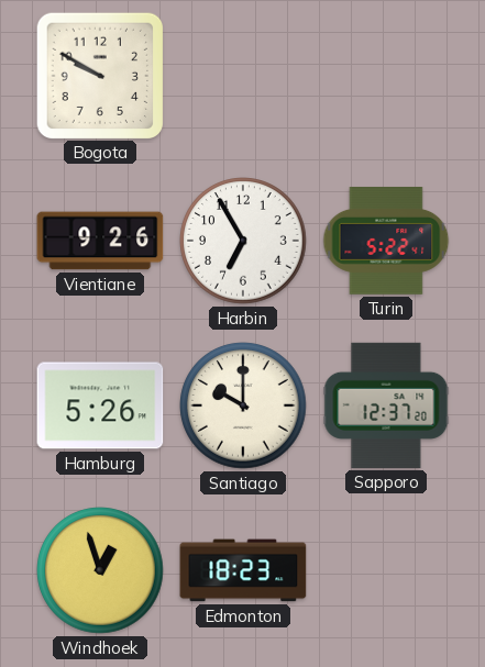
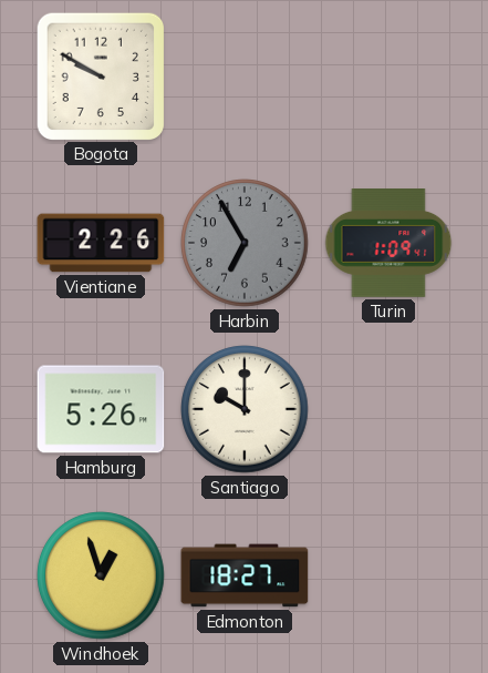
Vientiane: 9:26 -> 2:26 (101, 243)
Harbin dial: white -> grey (245, 243)
Turin: 5:22 -> 1:09 (388, 244)
Sapporo: 12:37 -> none (386, 405)
Edmonton: 18:23 -> 18:27 (245, 575)
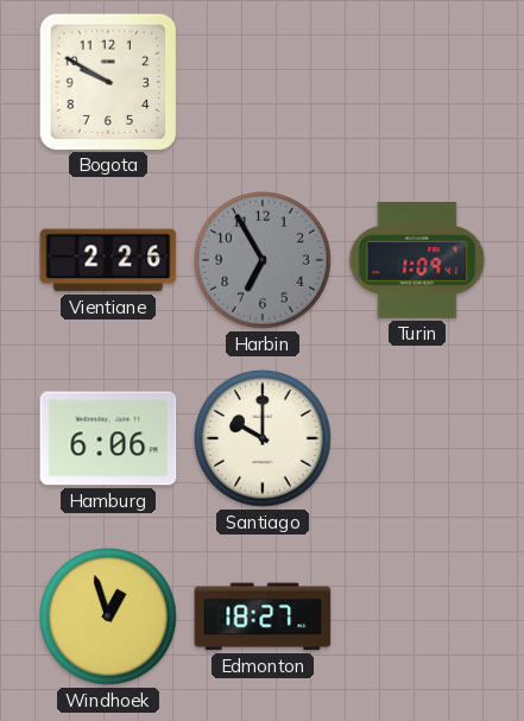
Hamburg: 5:26 -> 6:06 (108, 438)
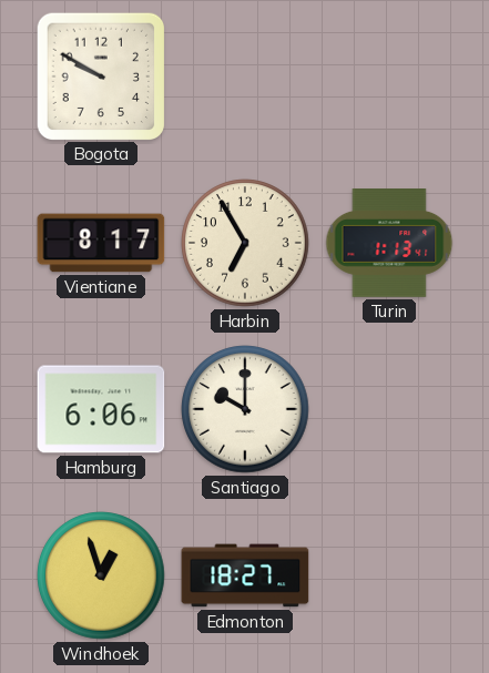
Vientiane: 2:26 -> 8:17 (101, 243)
Harbin dial: grey -> cream (245, 243)
Turin: 1:09 -> 1:13 (389, 244)
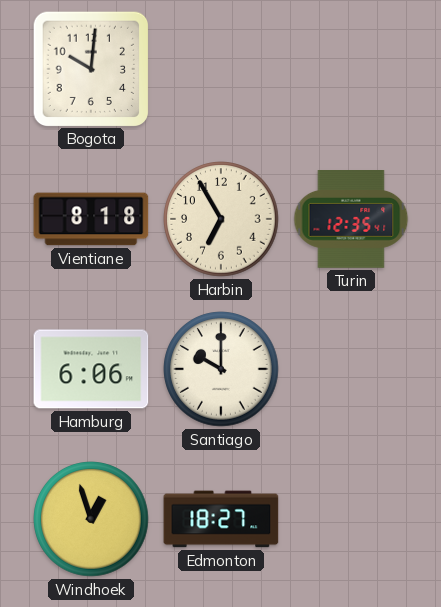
Bogota: 9:50 -> 10:01 (90, 68)
Vientiane: 8:17 -> 8:18 (91, 219)
Turin: 1:13 -> 12:35 (351, 220)
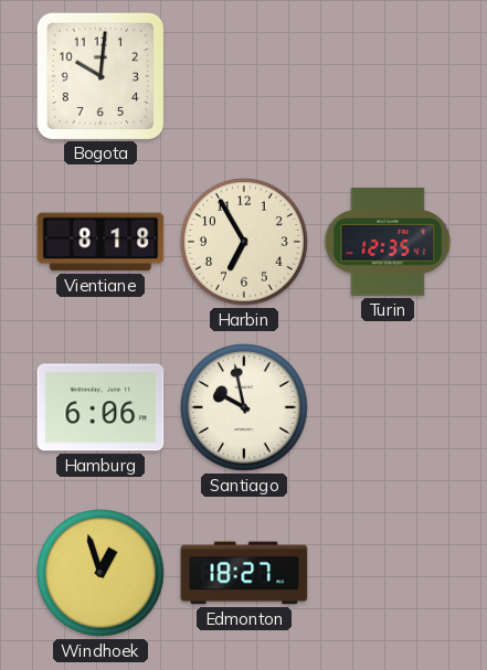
Santiago: 10:00 -> 9:58 (244, 407)
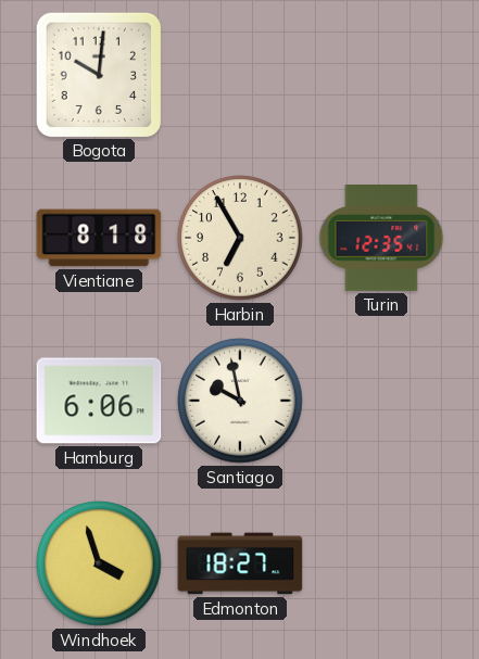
Windhoek: 12:57 -> 3:57 (99, 563)
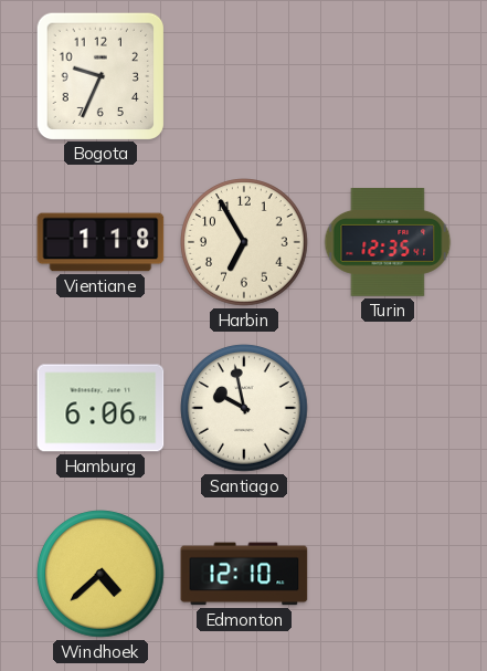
Bogota: 10:01 -> 9:34 (99, 75)
Vientiane: 8:18 -> 1:18 (100, 242)
Windhoek: 3:57 -> 4:38 (100, 574)
Edmonton: 18:27 -> 12:10 (244, 574)
